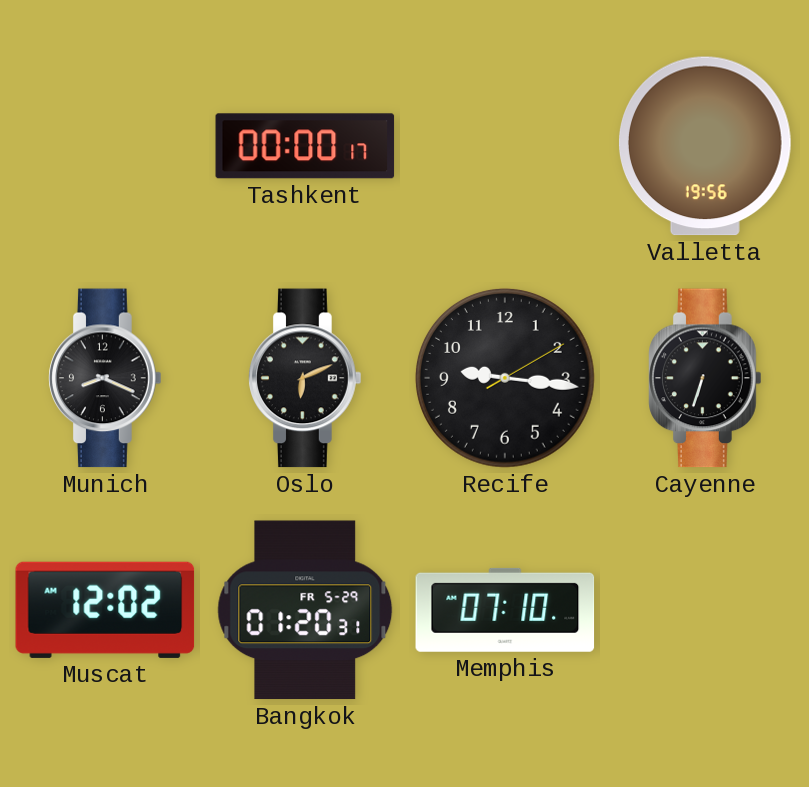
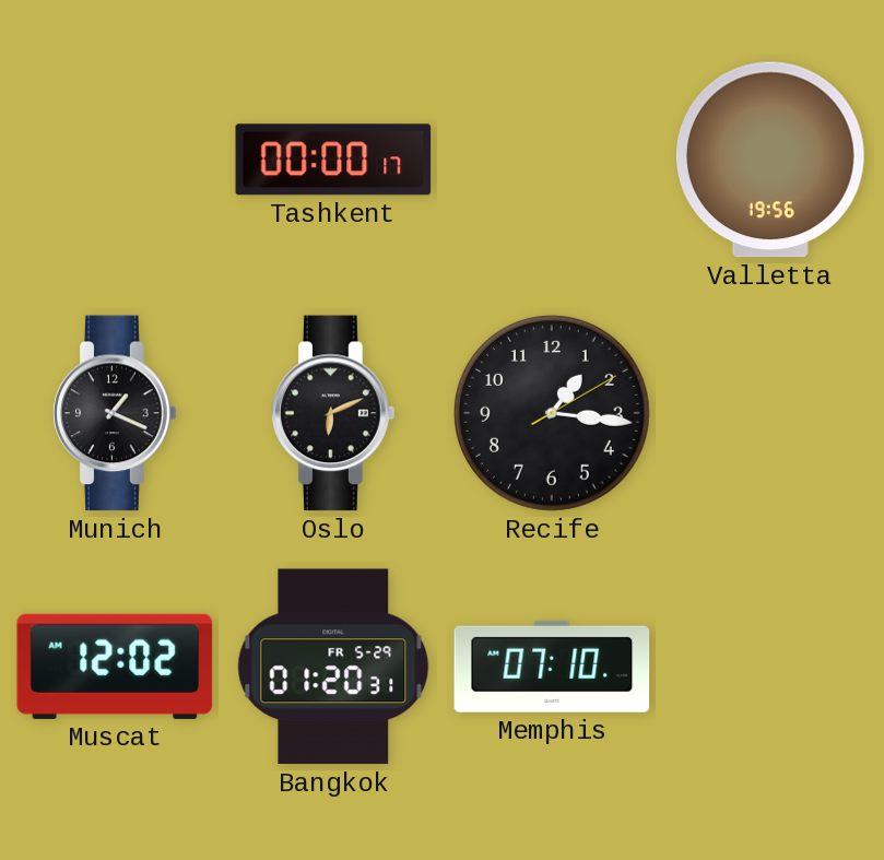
Munich: 8:19 -> 1:19 (115, 413)
Recife: 9:16 -> 1:16 (552, 413)
Cayenne: 6:33 -> none (705, 378)
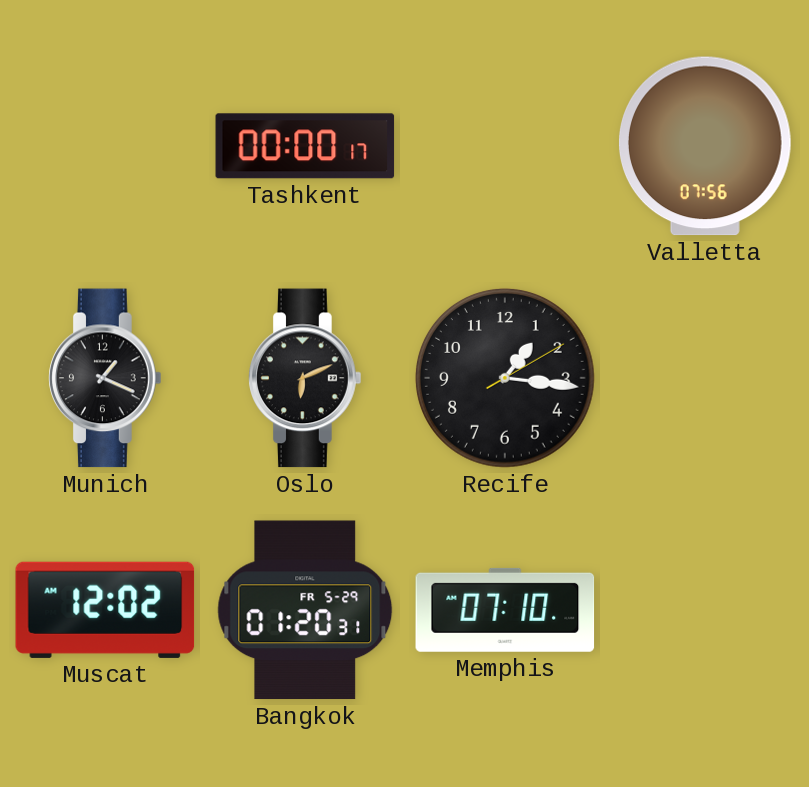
Valletta: 19:56 -> 07:56 (705, 146)
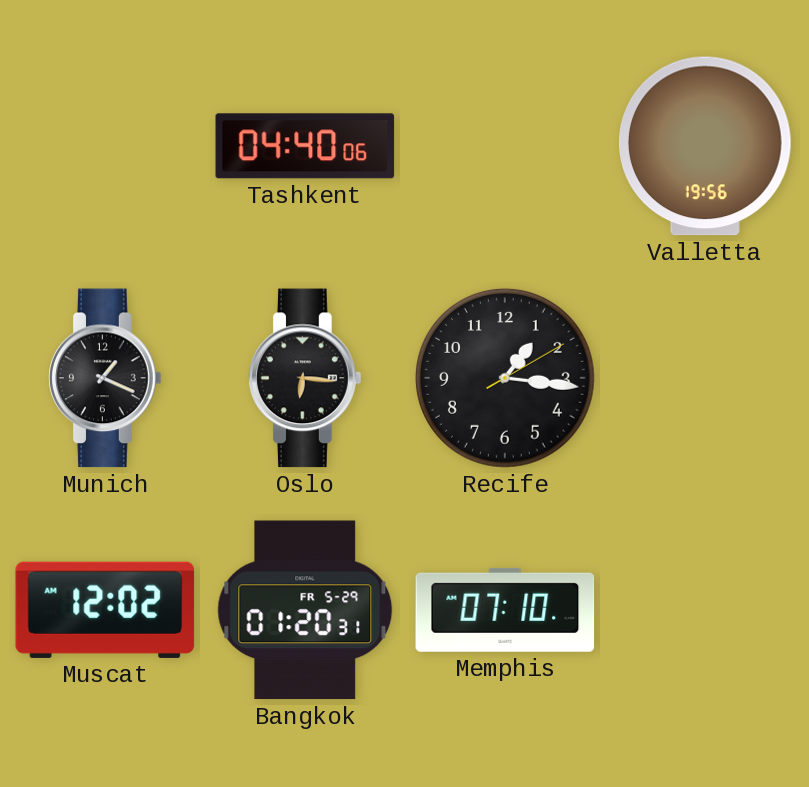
Tashkent: 00:00 -> 04:40 (305, 146)
Valletta: 07:56 -> 19:56 (705, 146)
Oslo: 6:11 -> 6:16 (305, 378)
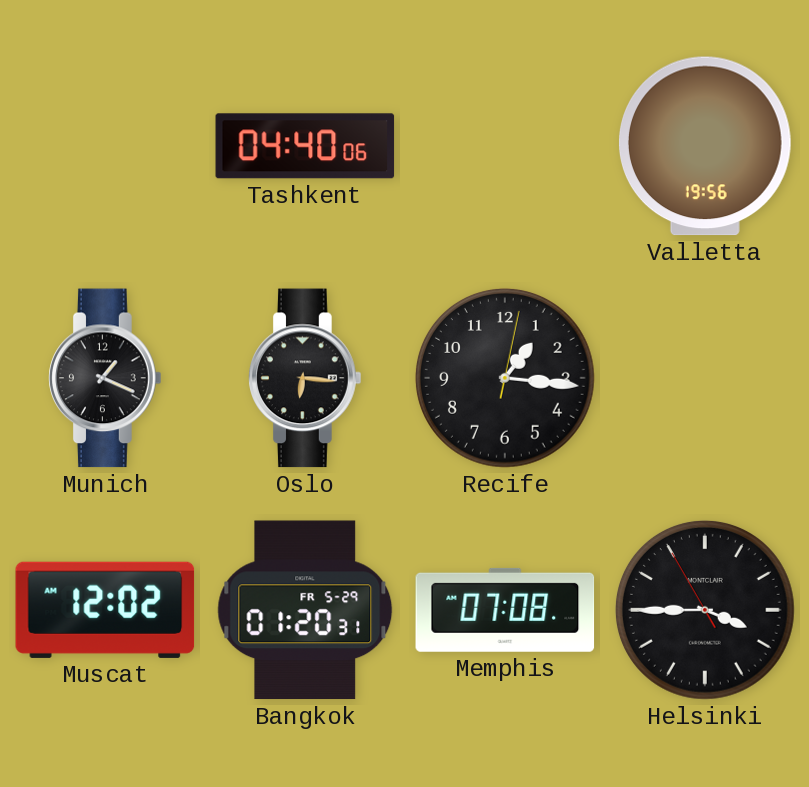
Recife: 1:16:10 -> 1:16:02 (505, 378)
Memphis: 07:10 -> 07:08 (505, 610)
Helsinki: none -> 3:44 (705, 610)
